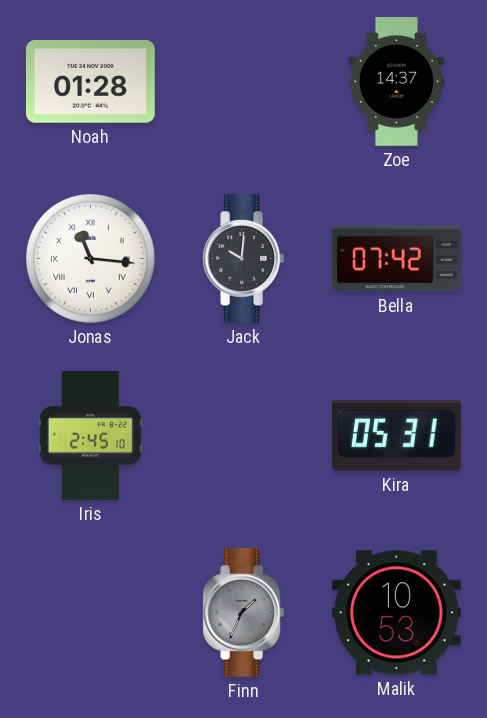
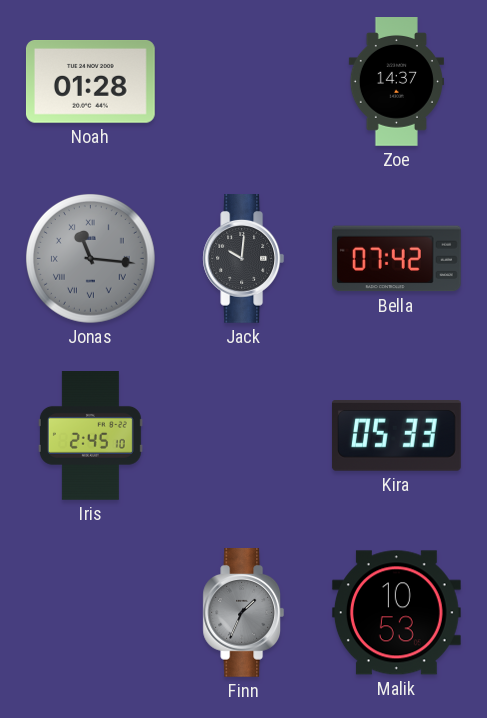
Jonas dial: white -> grey (90, 258)
Kira: 05:31 -> 05:33 (396, 436)
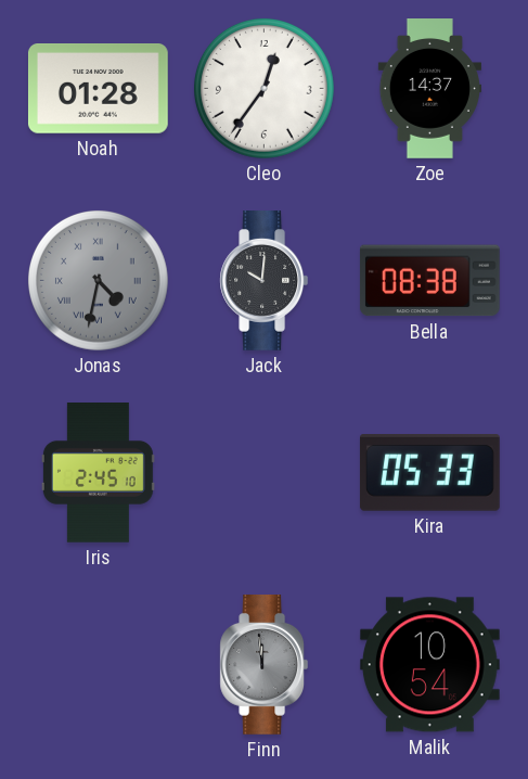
Cleo: none -> 12:36 (263, 88)
Jonas: 11:16 -> 4:32 (98, 280)
Bella: 07:42 -> 08:38 (429, 281)
Finn: 1:34 -> 11:59 (265, 665)
Malik: 10:53 -> 10:54 (429, 665)
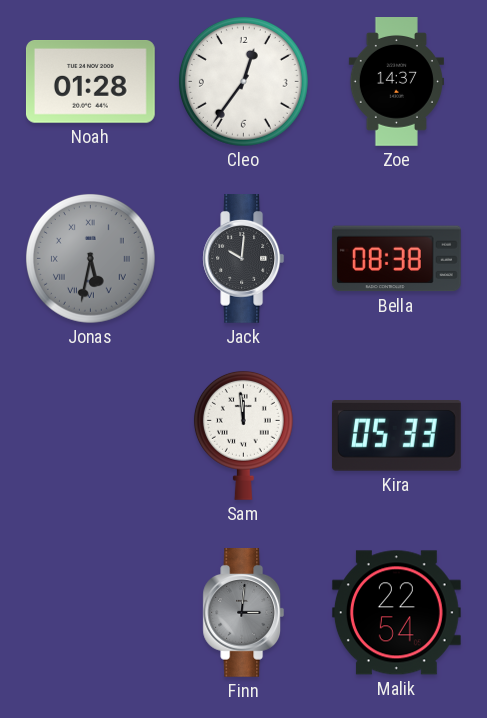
Jonas: 4:32 -> 5:32 (90, 258)
Iris: 2:45 -> none (98, 473)
Sam: none -> 11:59 (243, 435)
Finn: 11:59 -> 3:01 (244, 613)
Malik: 10:54 -> 22:54 (396, 613)
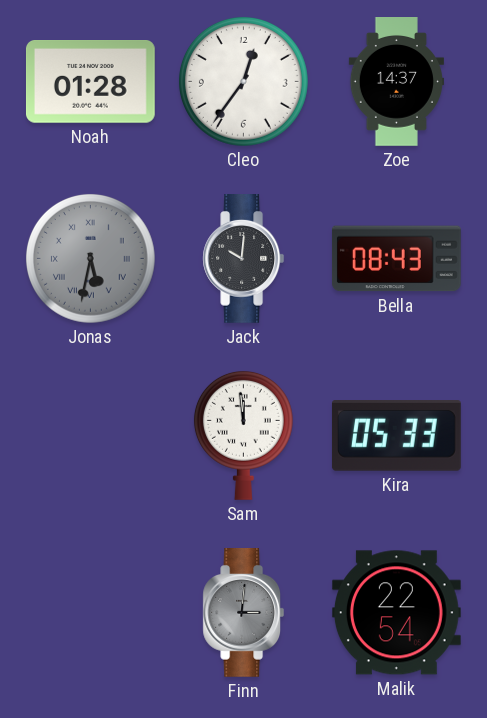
Bella: 08:38 -> 08:43 (396, 259)
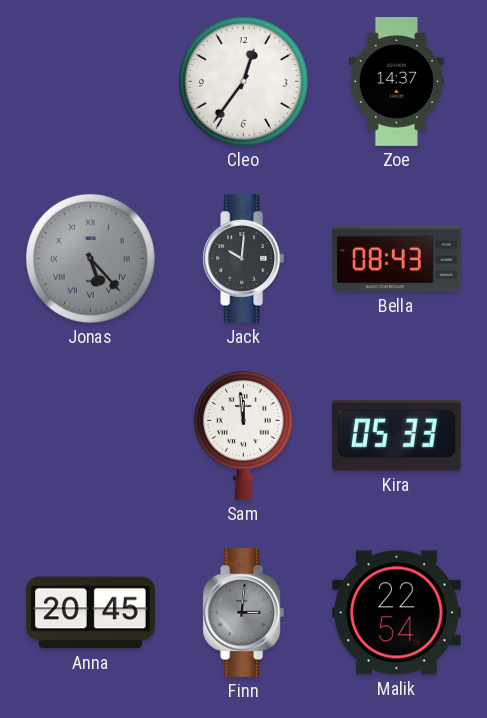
Noah: 01:28 -> none (90, 82)
Jonas: 5:32 -> 5:23 (90, 258)
Anna: none -> 20:45 (91, 613)
